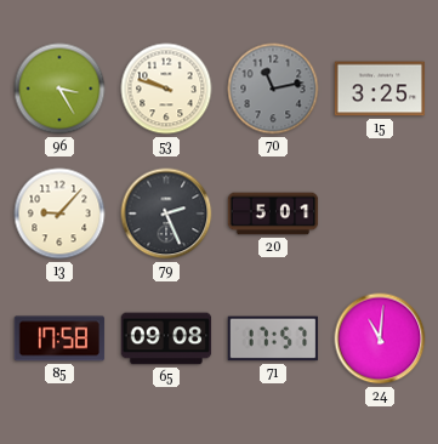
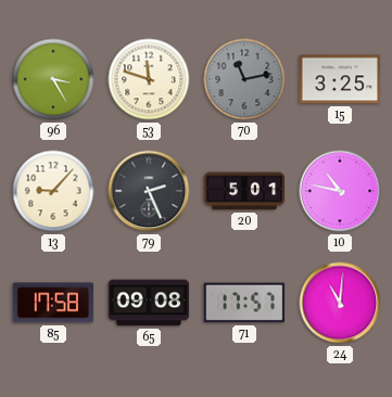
53: 9:48 -> 11:48 (149, 79)
10: none -> 10:47 (340, 191)
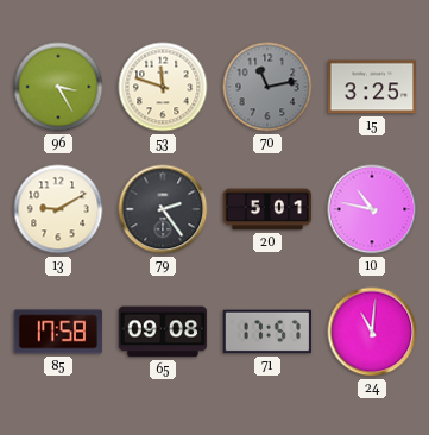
13: 9:07 -> 9:10 (58, 209)
79: 2:26 -> 2:24 (163, 209)
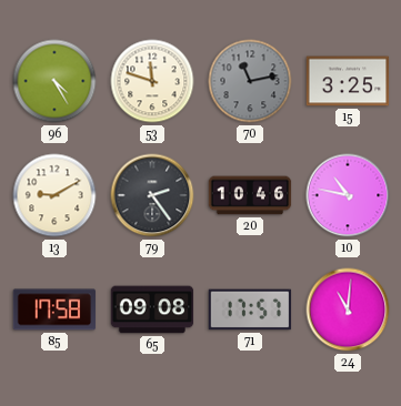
96: 3:25 -> 4:25 (54, 81)
20: 5:01 -> 10:46 (250, 195)
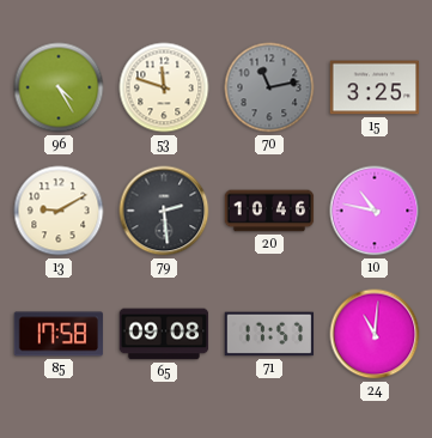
79: 2:24 -> 2:29 (164, 211)
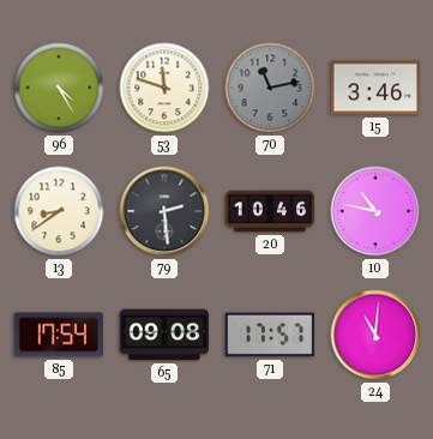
15: 3:25 -> 3:46 (375, 88)
13: 9:10 -> 8:39 (59, 211)
85: 17:58 -> 17:54 (59, 335)
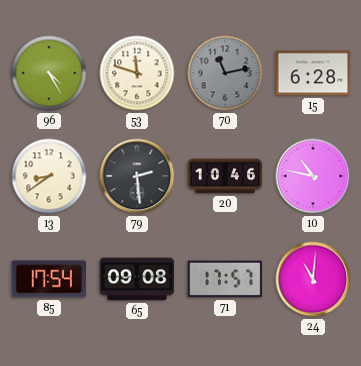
15: 3:46 -> 6:28 (313, 73)
